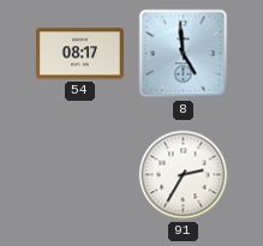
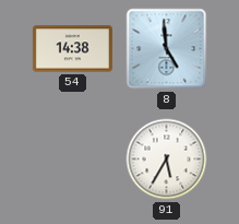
54: 08:17 -> 14:38 (72, 49)
91: 2:35 -> 5:35 (167, 160)
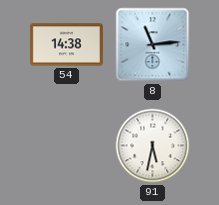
8: 4:59 -> 11:14 (153, 45)
91: 5:35 -> 5:32 (153, 146)
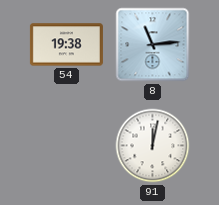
54: 14:38 -> 19:38 (66, 45)
91: 5:32 -> 12:02 (153, 146)
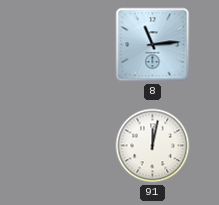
54: 19:38 -> none (66, 45)
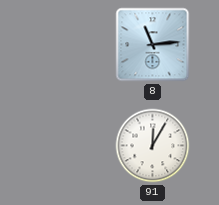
91: 12:02 -> 12:05 (153, 146)
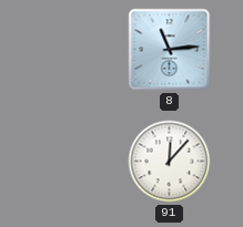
91: 12:05 -> 12:07 (170, 162)
